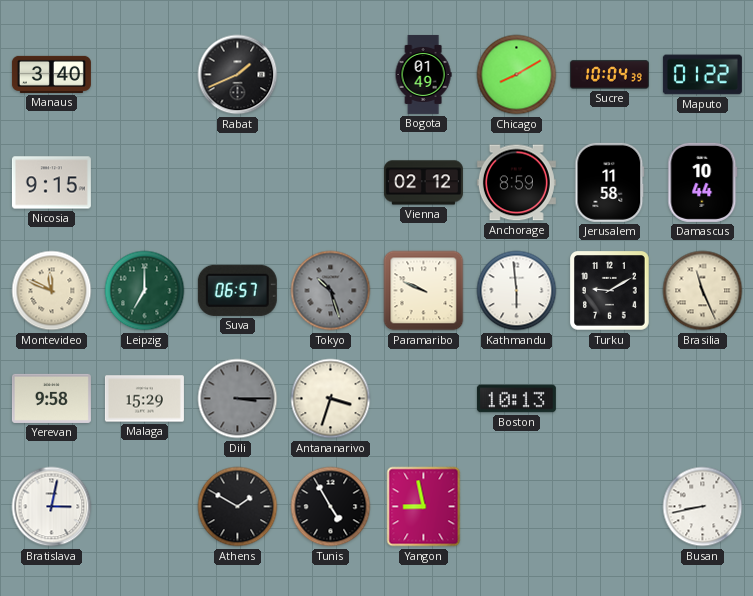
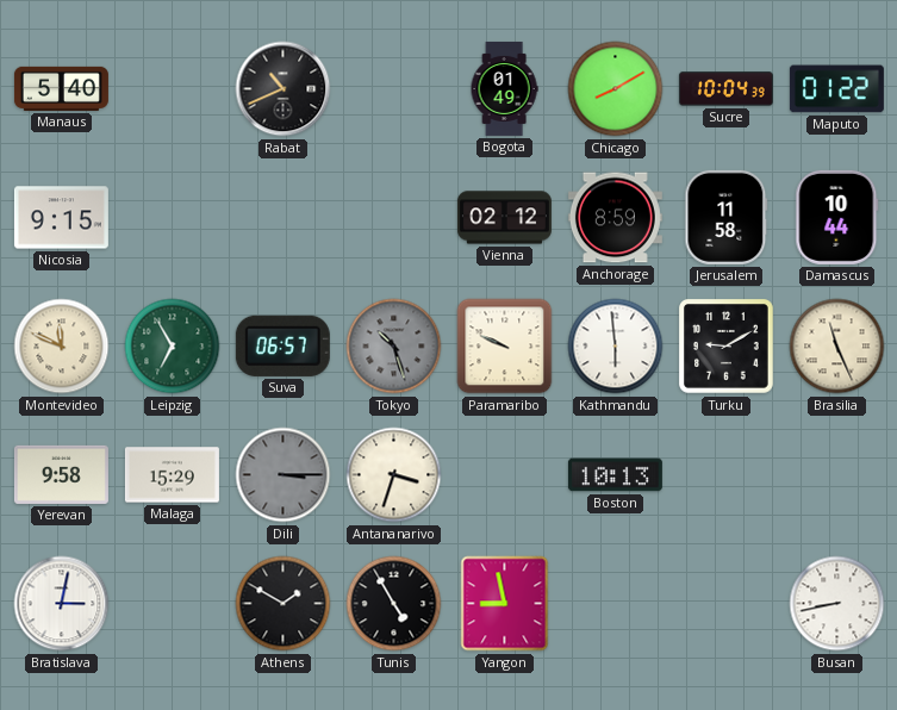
Manaus: 3:40 -> 5:40 (61, 88)
Rabat: 1:41 -> 10:41 (284, 89)
Leipzig: 7:00 -> 6:55 (173, 347)
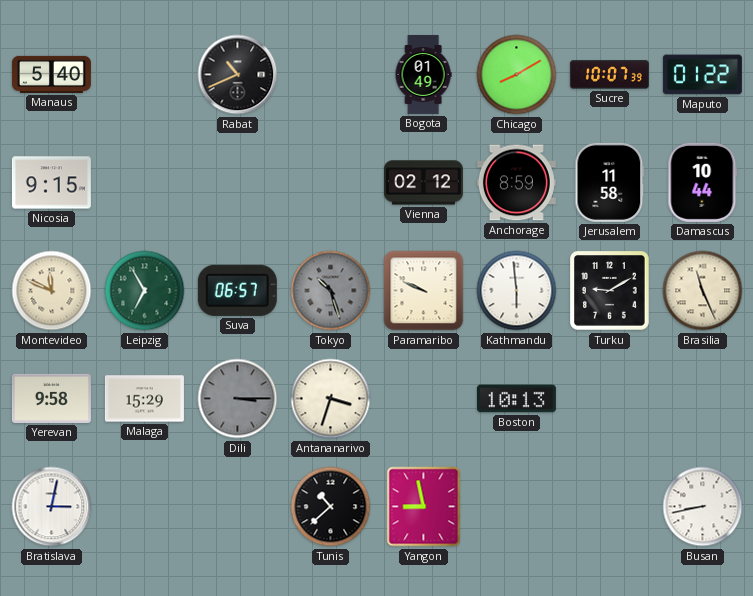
Sucre: 10:04 -> 10:07 (609, 75)
Athens: 1:50 -> none (284, 604)
Tunis: 4:55 -> 10:38 (331, 507)
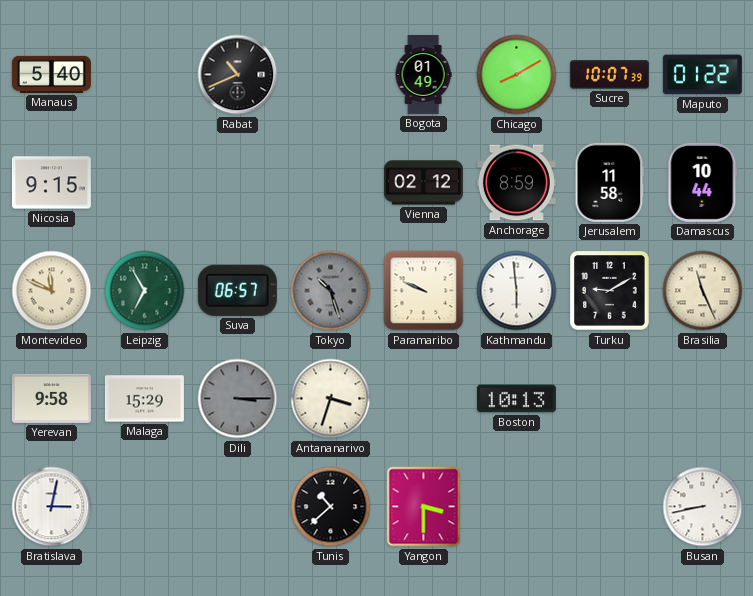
Yangon: 8:58 -> 3:30 (424, 507)
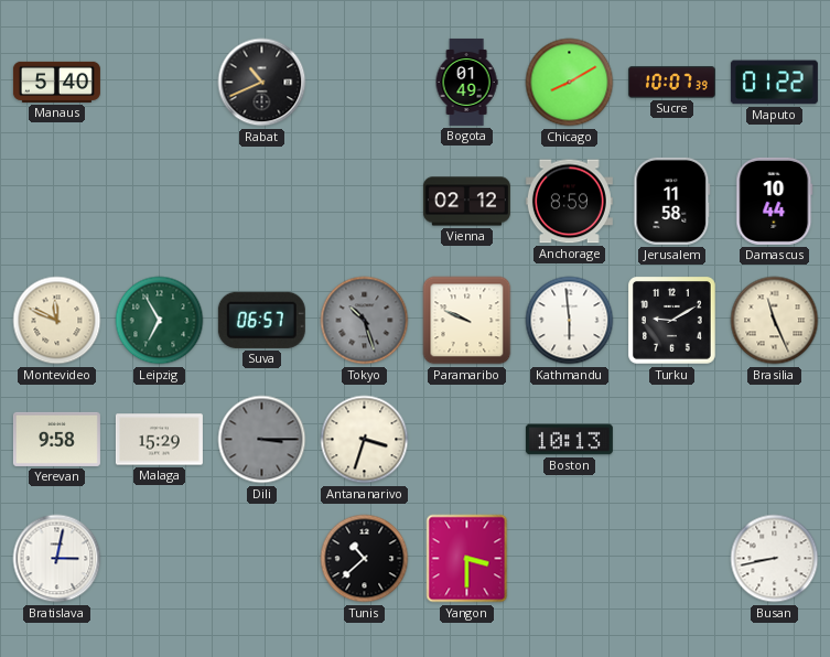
Nicosia: 9:15 -> none (51, 183)
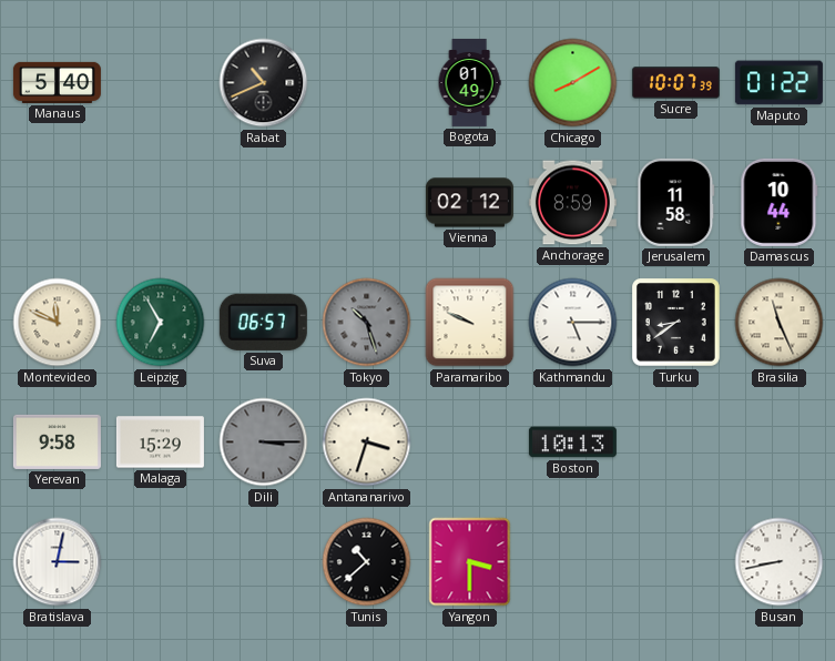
Kathmandu: 5:59 -> 5:15 (573, 323)
Turku: 9:10 -> 8:39 (676, 323)
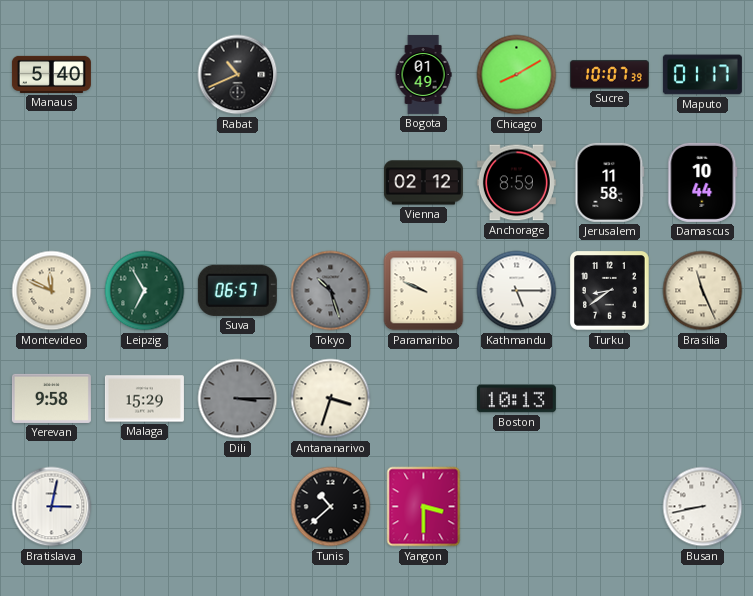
Maputo: 01:22 -> 01:17 (702, 75)
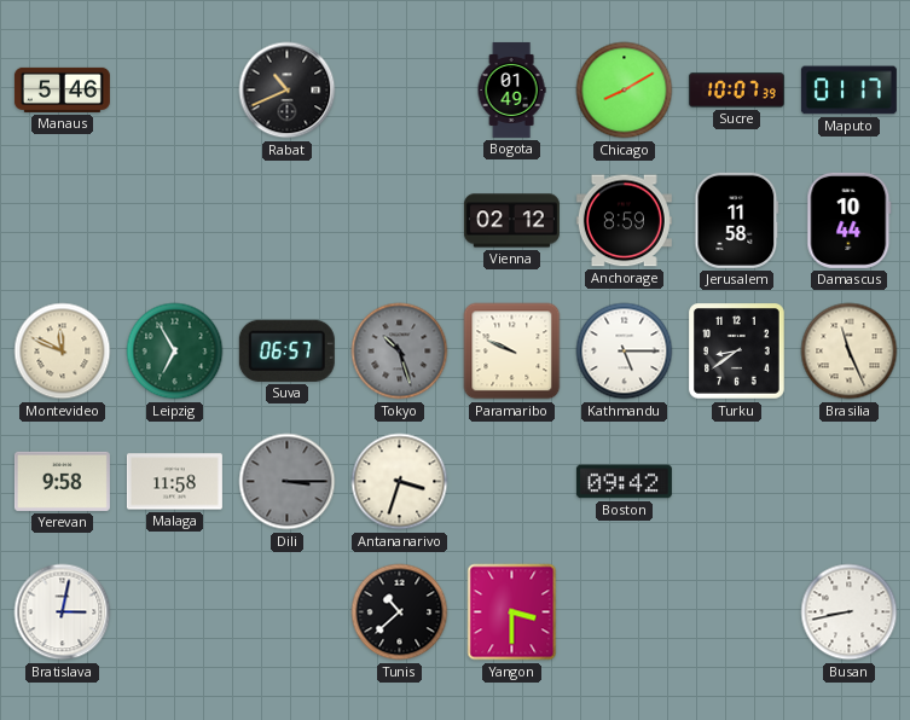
Manaus: 5:40 -> 5:46 (62, 89)
Malaga: 15:29 -> 11:58 (174, 482)
Boston: 10:13 -> 09:42 (624, 482)
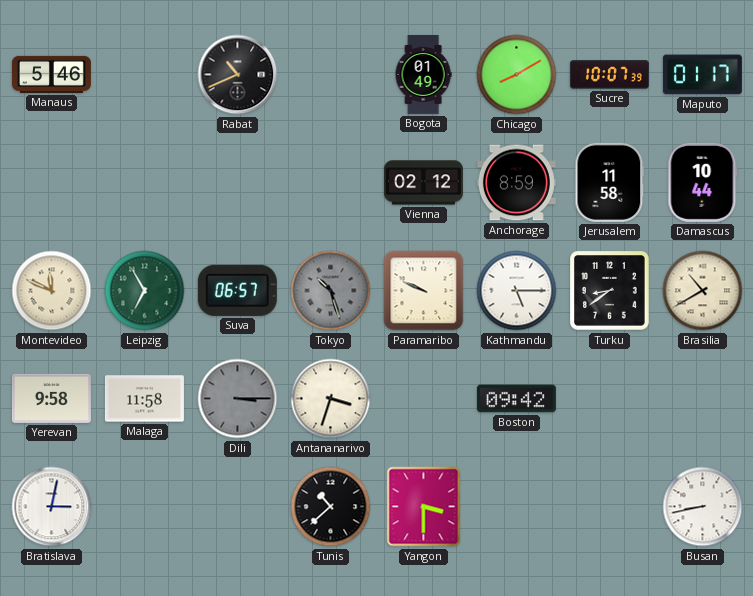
Brasilia: 11:26 -> 10:40 (703, 291)
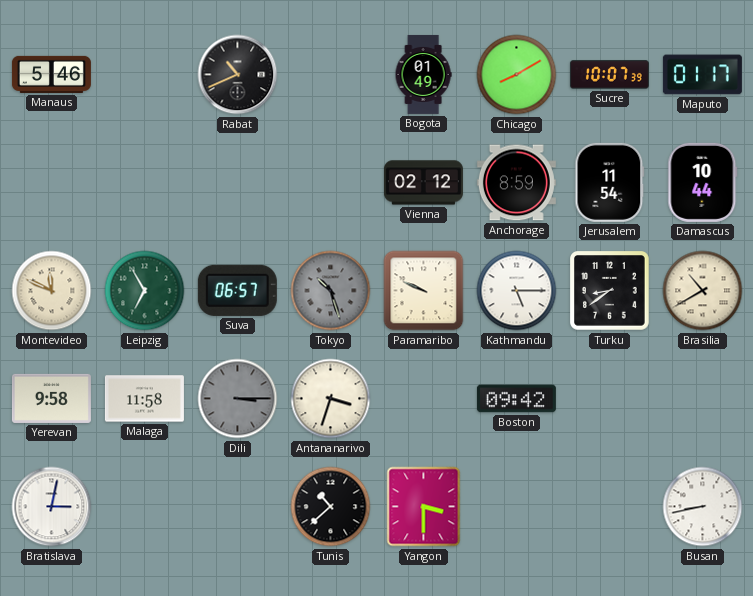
Jerusalem: 11:58 -> 11:54 (610, 182)
